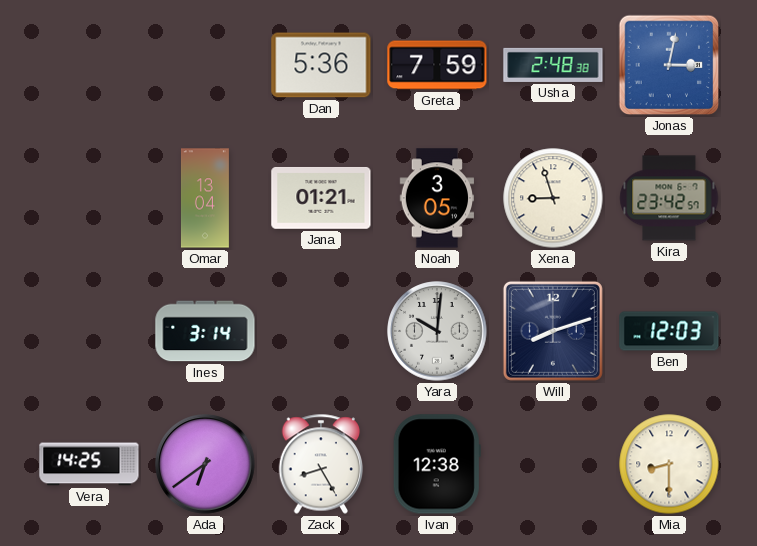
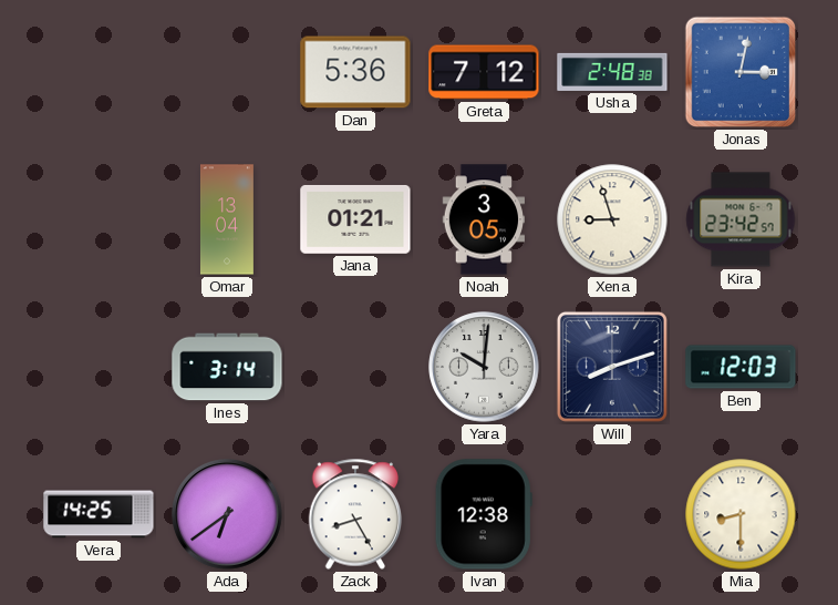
Greta: 7:59 -> 7:12 (484, 72)
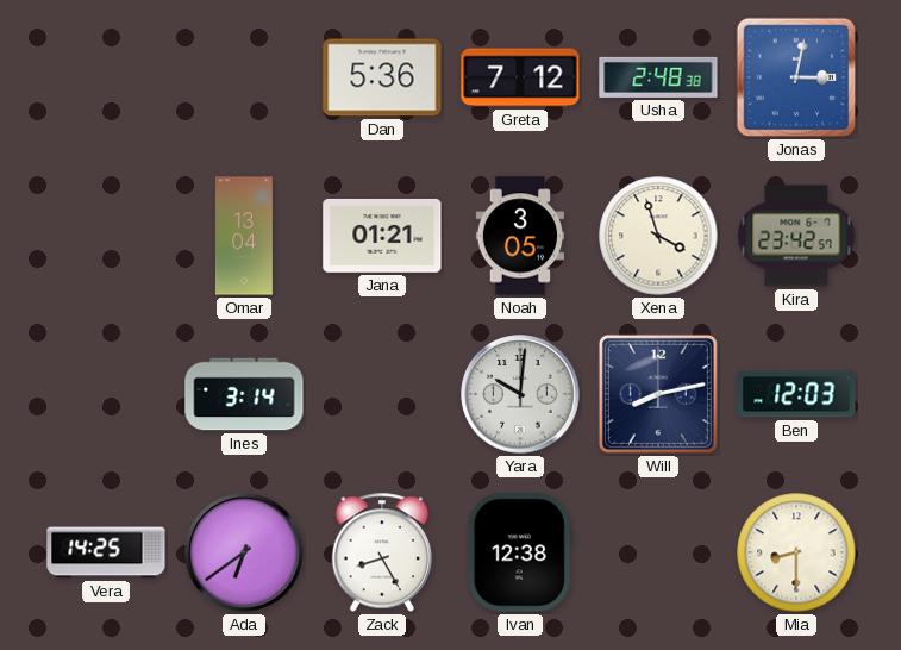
Xena: 8:57 -> 3:57 (658, 236)
Will: 8:12 -> 8:13 (658, 394)
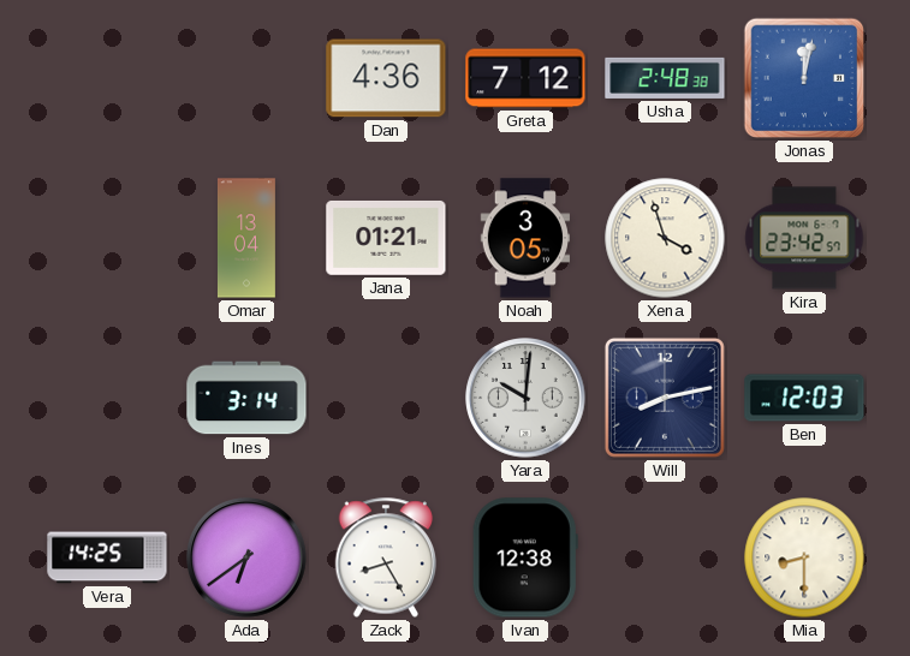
Dan: 5:36 -> 4:36 (386, 78)
Jonas: 3:02 -> 12:02 (804, 78)
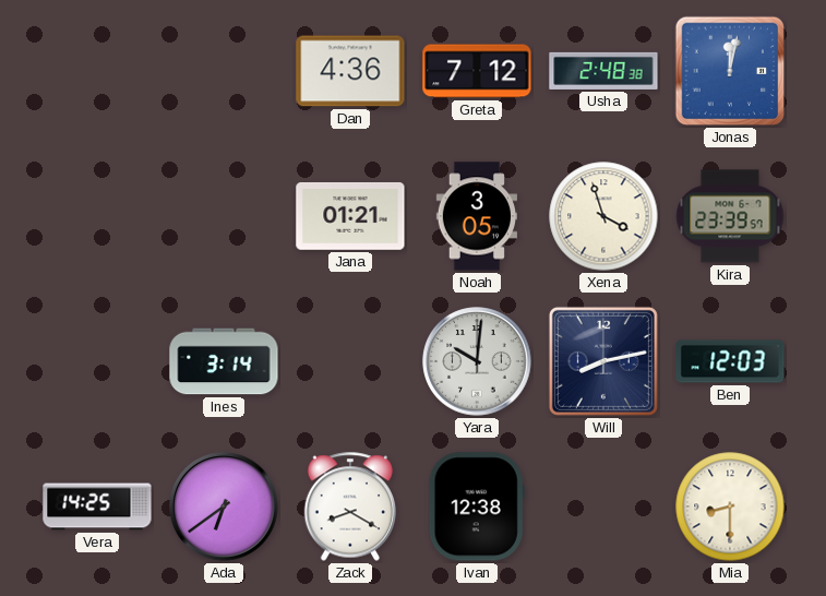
Omar: 13:04 -> none (246, 238)
Kira: 23:42 -> 23:39 (730, 216)
Zack: 8:25 -> 8:20 (350, 506)
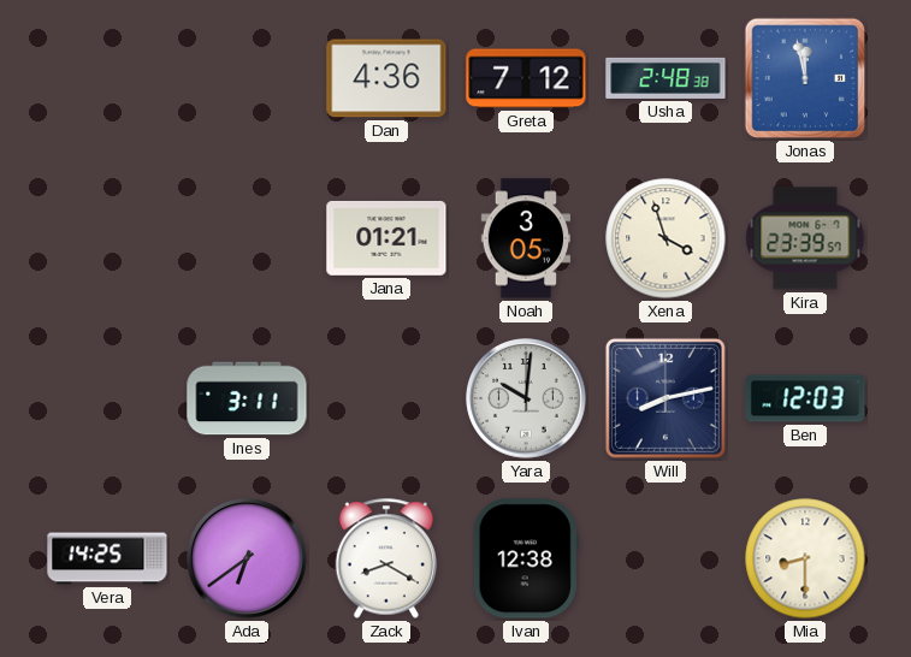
Jonas: 12:02 -> 11:58 (805, 78)
Ines: 3:14 -> 3:11 (247, 398)
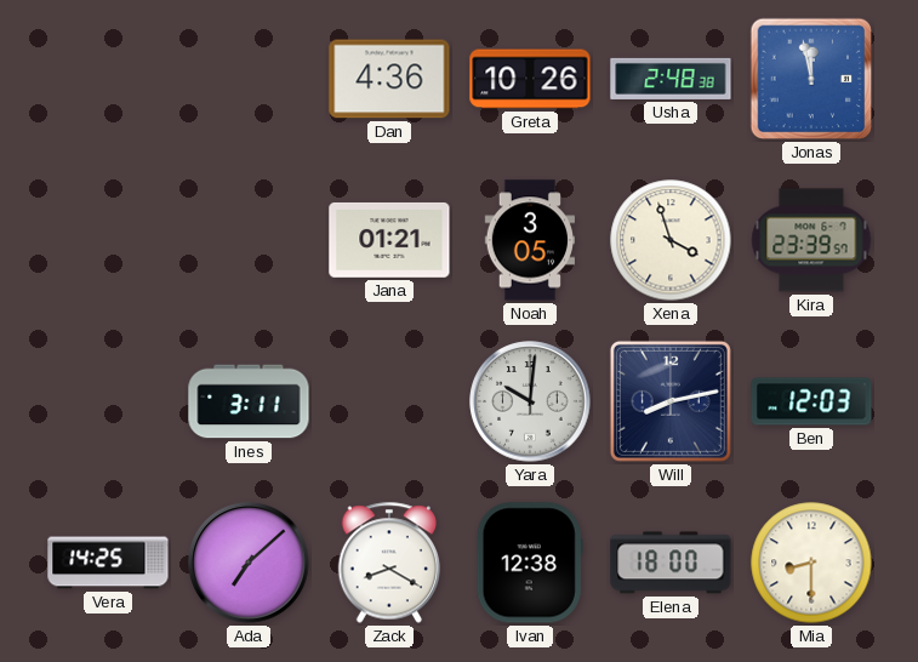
Greta: 7:12 -> 10:26 (530, 79)
Ada: 6:39 -> 7:08 (249, 563)
Elena: none -> 18:00 (671, 563)
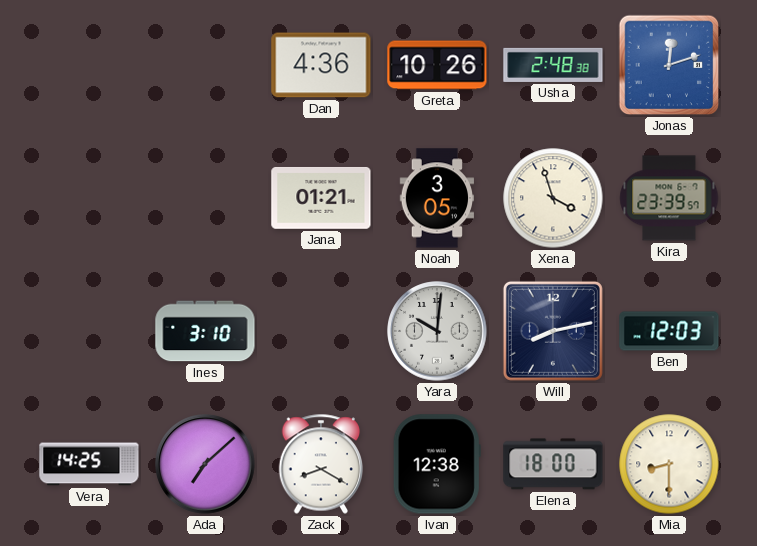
Jonas: 11:58 -> 12:12 (669, 65)
Ines: 3:11 -> 3:10 (205, 331)
